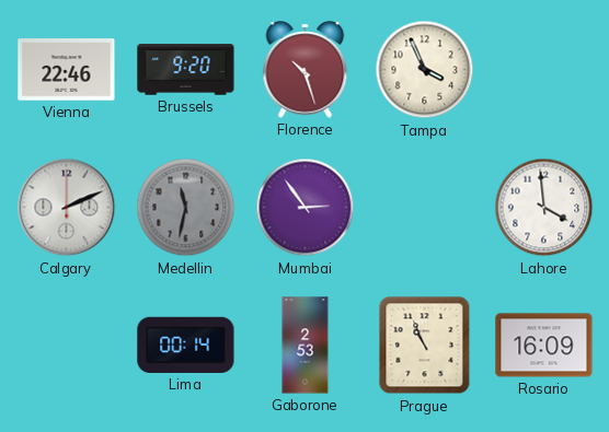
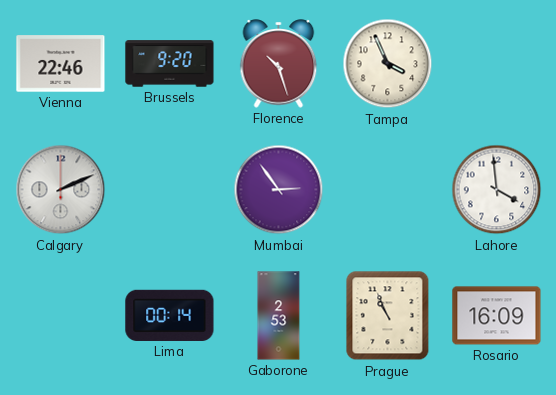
Medellin: 11:32 -> none (186, 208)
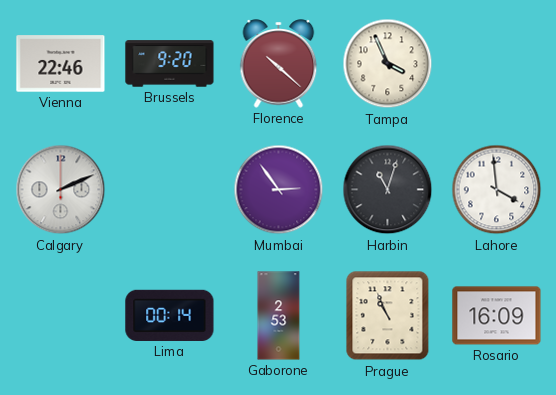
Florence: 10:27 -> 10:22 (279, 64)
Harbin: none -> 11:03 (388, 190)
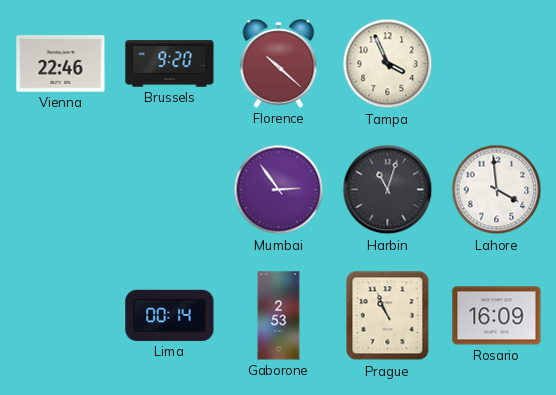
Calgary: 2:11 -> none (61, 190)
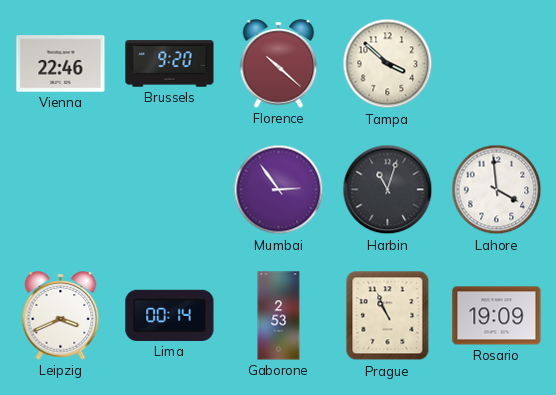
Tampa: 3:56 -> 3:52 (388, 64)
Leipzig: none -> 3:41 (61, 316)
Rosario: 16:09 -> 19:09 (497, 316)
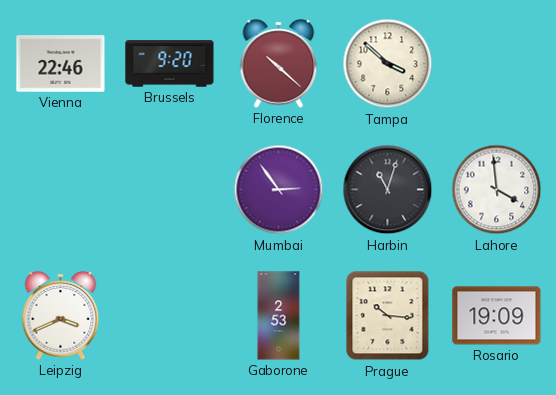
Lima: 00:14 -> none (170, 315)
Prague: 10:56 -> 10:16 (388, 316)
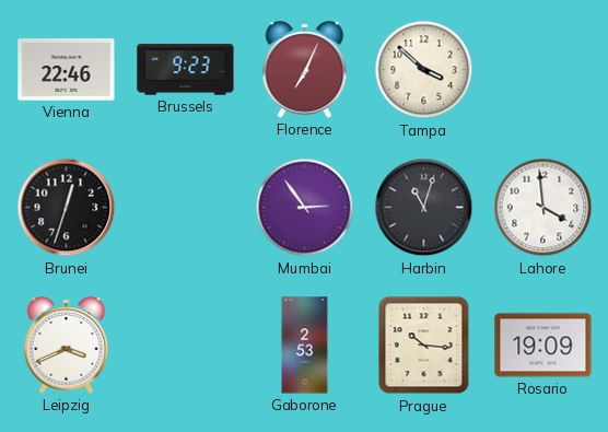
Brussels: 9:20 -> 9:23 (186, 70)
Florence: 10:22 -> 7:04 (305, 70)
Brunei: none -> 12:33 (67, 208)
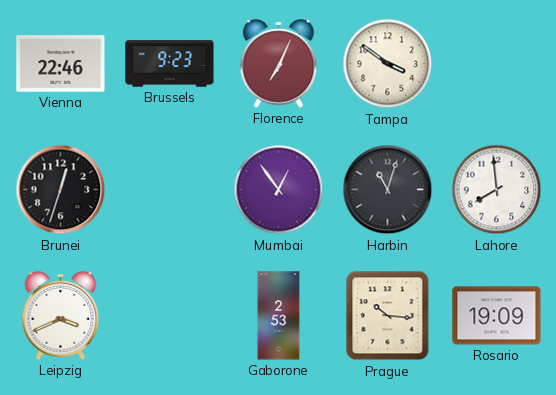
Tampa: 3:52 -> 3:51 (388, 64)
Mumbai: 2:54 -> 12:54 (279, 190)
Lahore: 3:59 -> 7:59 (497, 190)
